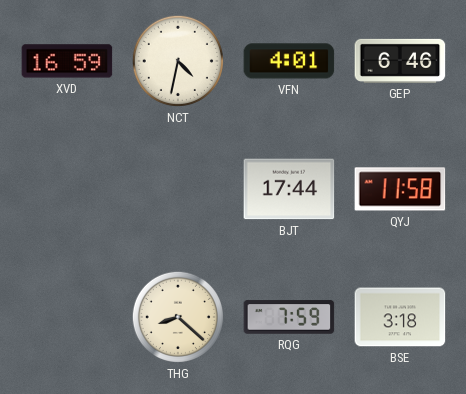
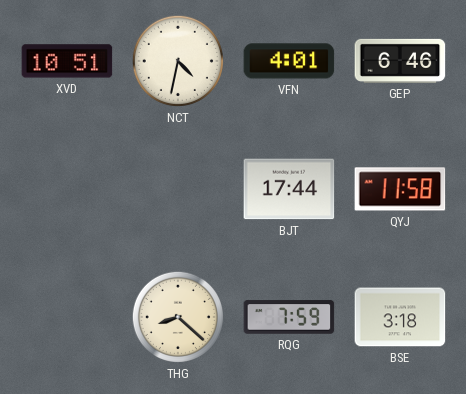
XVD: 16:59 -> 10:51 (67, 61)
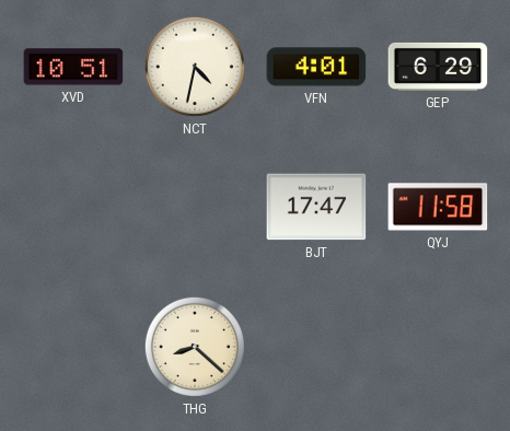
GEP: 6:46 -> 6:29 (438, 67)
BJT: 17:44 -> 17:47 (316, 207)
RQG: 7:59 -> none (289, 317)
BSE: 3:18 -> none (400, 317)
